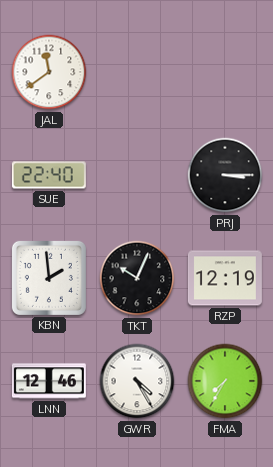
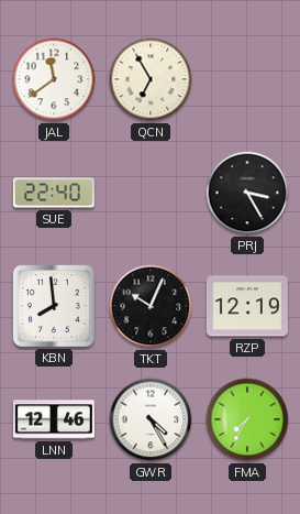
QCN: none -> 6:55 (151, 79)
PRJ: 3:15 -> 3:25 (247, 193)
KBN: 1:59 -> 7:59 (54, 306)
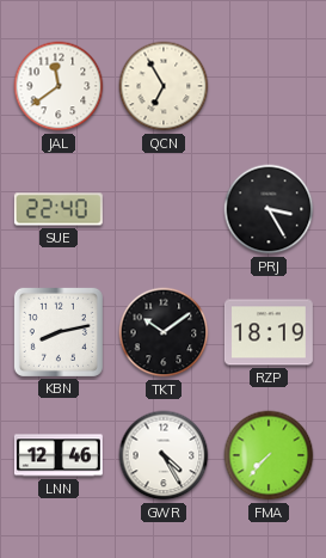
KBN: 7:59 -> 8:13 (59, 332)
TKT: 10:04 -> 10:09 (164, 332)
RZP: 12:19 -> 18:19 (269, 332)
FMA: 7:35 -> 7:37 (269, 455)
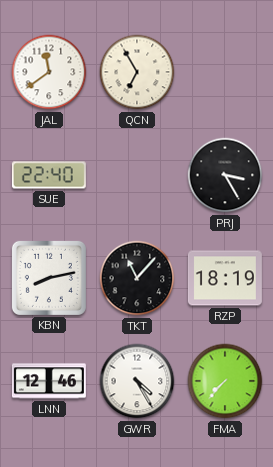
TKT: 10:09 -> 11:07 (137, 278)
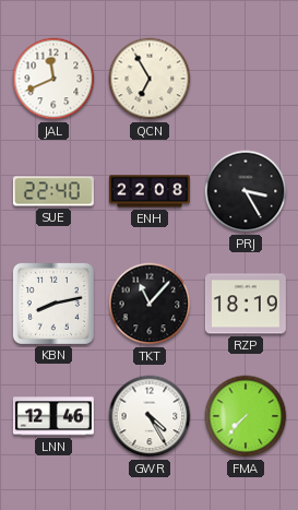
JAL: 11:39 -> 11:41 (53, 79)
ENH: none -> 22:08 (150, 191)
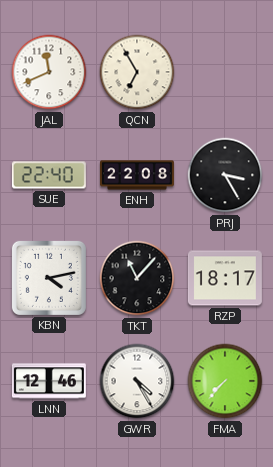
KBN: 8:13 -> 4:13 (49, 278)
RZP: 18:19 -> 18:17 (225, 278)
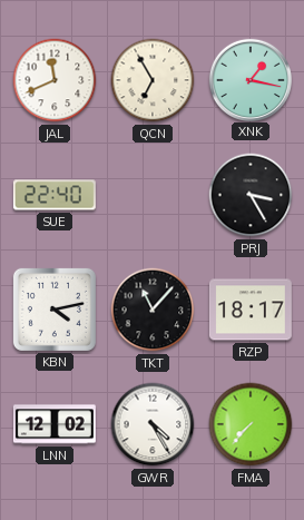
XNK: none -> 1:17 (249, 79)
ENH: 22:08 -> none (137, 175)
LNN: 12:46 -> 12:02 (55, 424)
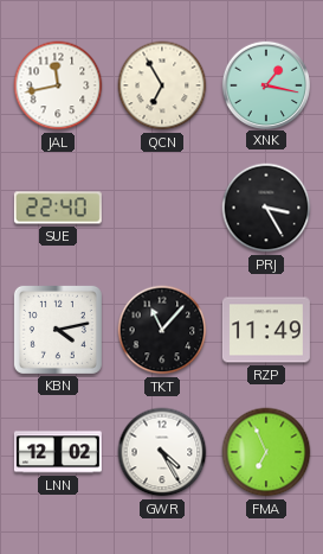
JAL: 11:41 -> 11:43 (58, 85)
RZP: 18:17 -> 11:49 (266, 330)
FMA: 7:37 -> 6:56 (266, 452)
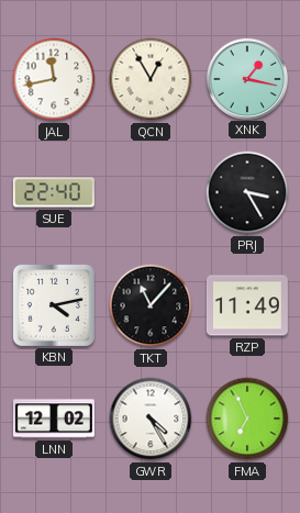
QCN: 6:55 -> 12:55 (151, 79)
